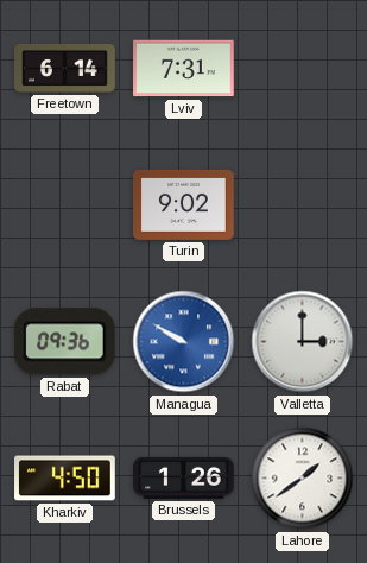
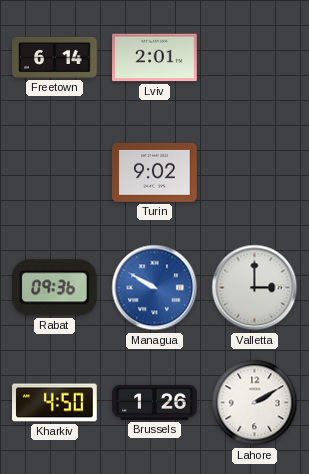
Lviv: 7:31 -> 2:01 (155, 58)
Lahore: 1:39 -> 2:10 (255, 403)
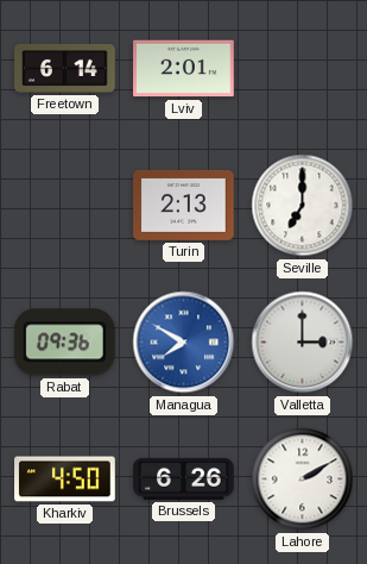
Turin: 9:02 -> 2:13 (184, 205)
Seville: none -> 7:00 (303, 206)
Managua: 9:50 -> 7:50 (184, 343)
Brussels: 1:26 -> 6:26 (184, 478)
